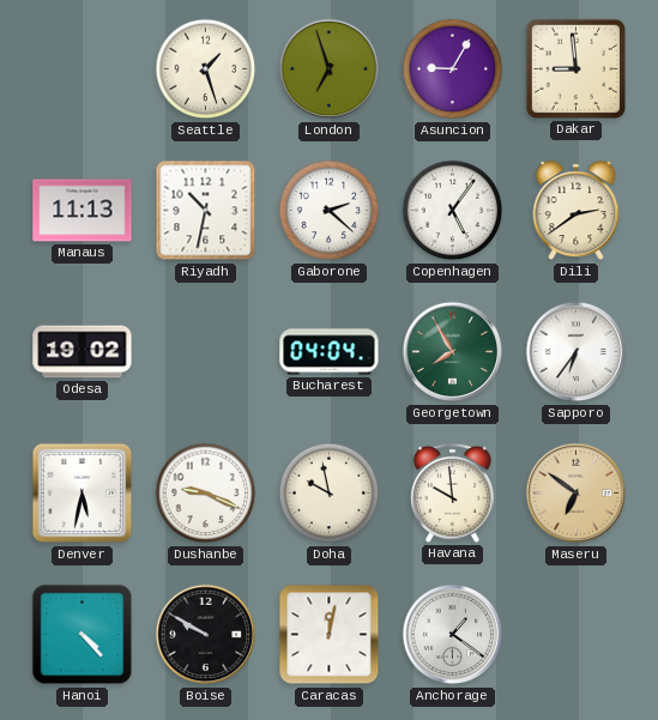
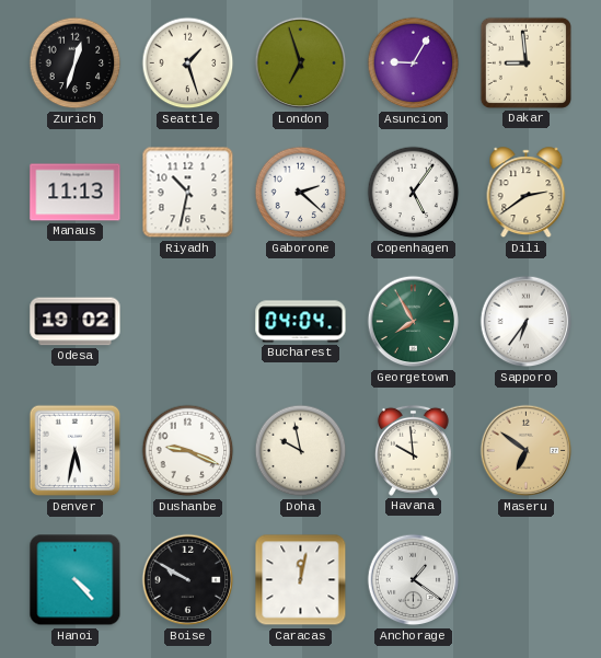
Zurich: none -> 12:33 (76, 64)
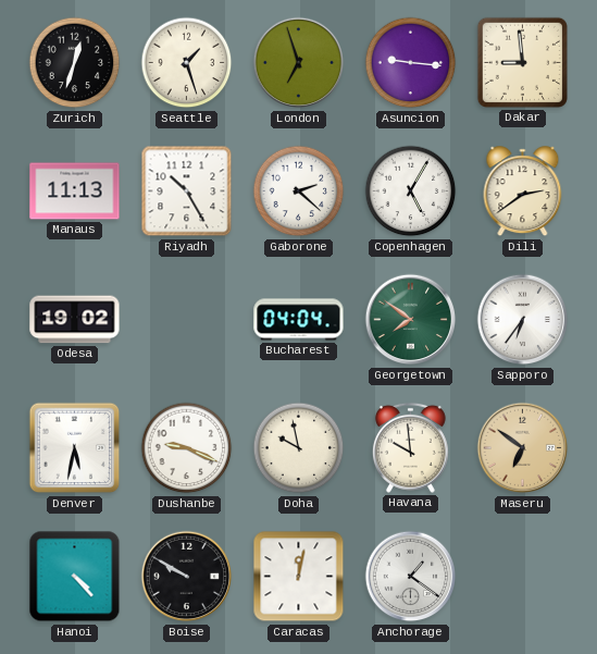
Asuncion: 9:05 -> 9:16 (411, 63)
Riyadh: 10:32 -> 10:25 (187, 192)
Copenhagen: 5:06 -> 5:05 (411, 192)
Georgetown: 7:55 -> 7:51 (411, 320)
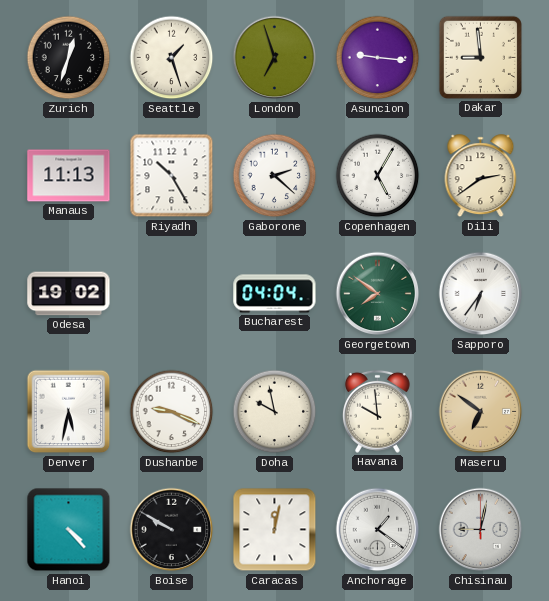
Chisinau: none -> 9:02 (481, 530)
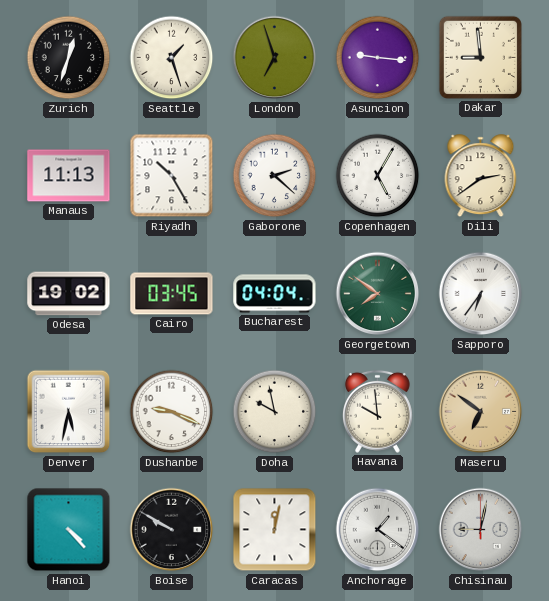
Cairo: none -> 03:45 (172, 294)
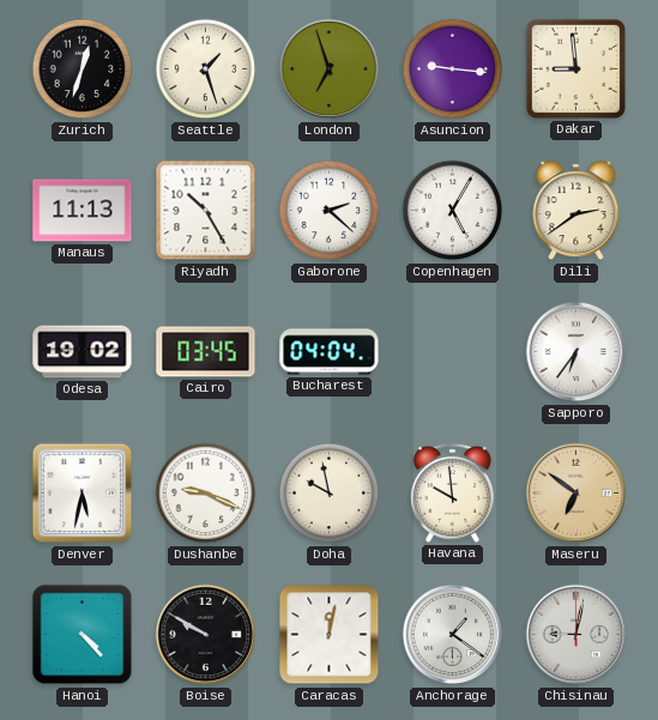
Georgetown: 7:51 -> none (378, 294)
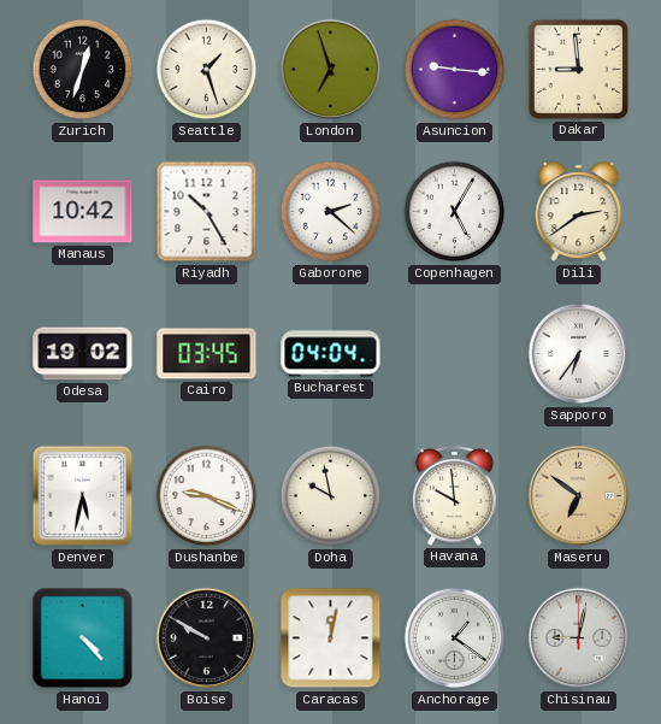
Manaus: 11:13 -> 10:42 (83, 212)
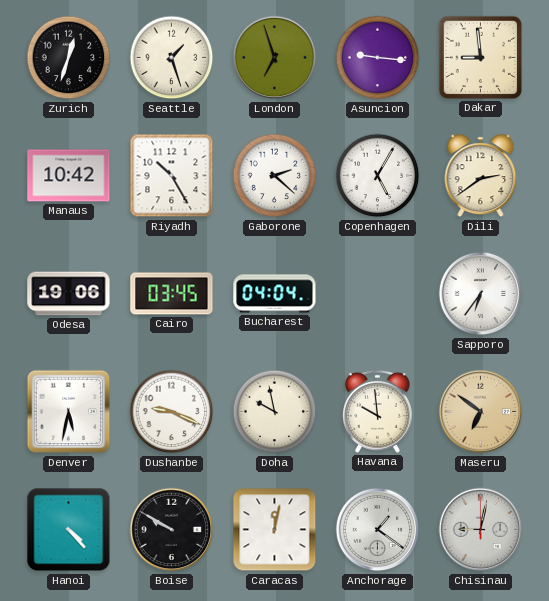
Odesa: 19:02 -> 19:06 (69, 294)
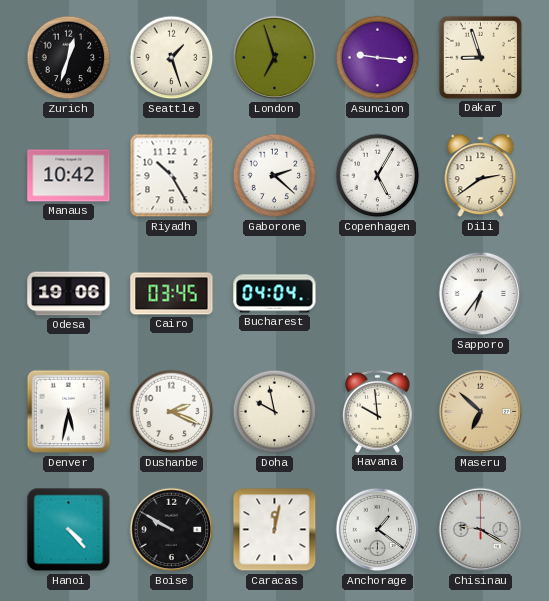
Dakar: 8:59 -> 8:57 (480, 57)
Dushanbe: 9:19 -> 2:19 (172, 412)
Maseru: 6:51 -> 6:52 (481, 412)
Chisinau: 9:02 -> 9:20 (481, 530)
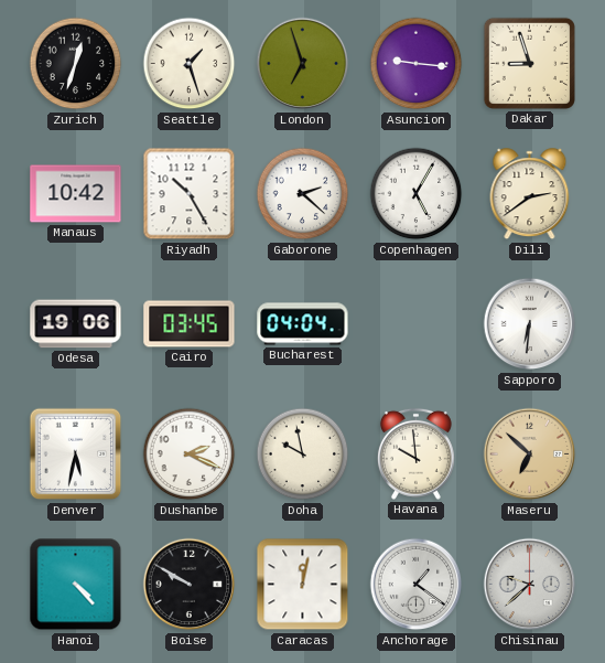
Sapporo: 6:36 -> 6:31 (530, 324)
Chisinau: 9:20 -> 9:38 (530, 585)
